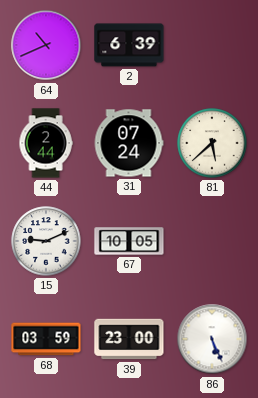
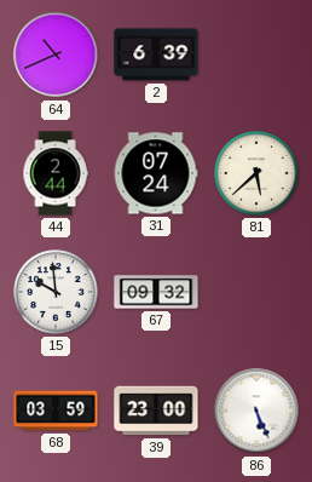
15: 9:11 -> 9:59 (56, 292)
67: 10:05 -> 09:32 (156, 292)
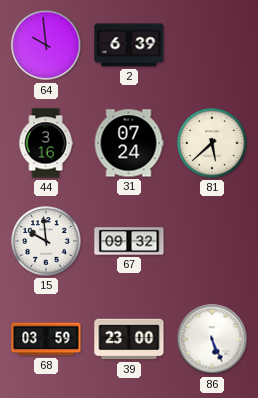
64: 10:41 -> 9:59 (46, 45)
44: 2:44 -> 3:16 (46, 143)
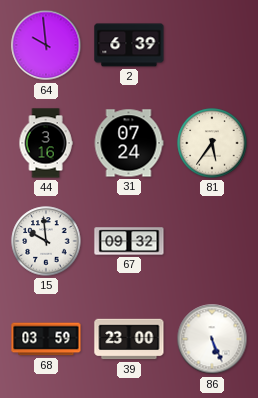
81: 5:38 -> 5:36 (212, 143)
